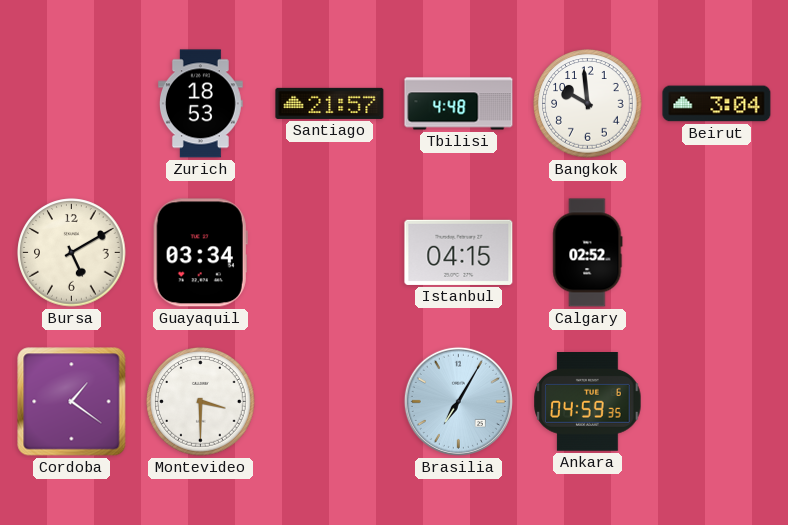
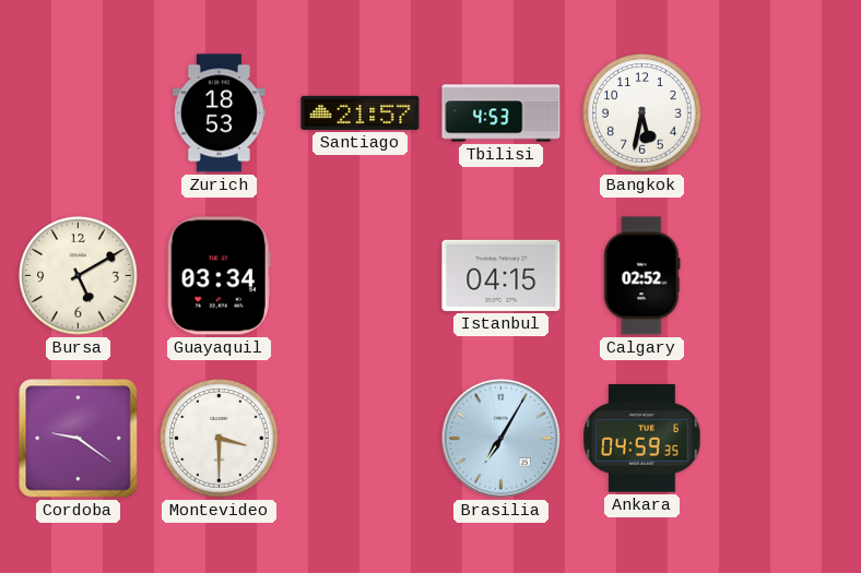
Tbilisi: 4:48 -> 4:53 (502, 114)
Bangkok: 9:59 -> 5:32 (642, 114)
Beirut: 3:04 -> none (717, 104)
Cordoba: 1:21 -> 9:21 (79, 439)
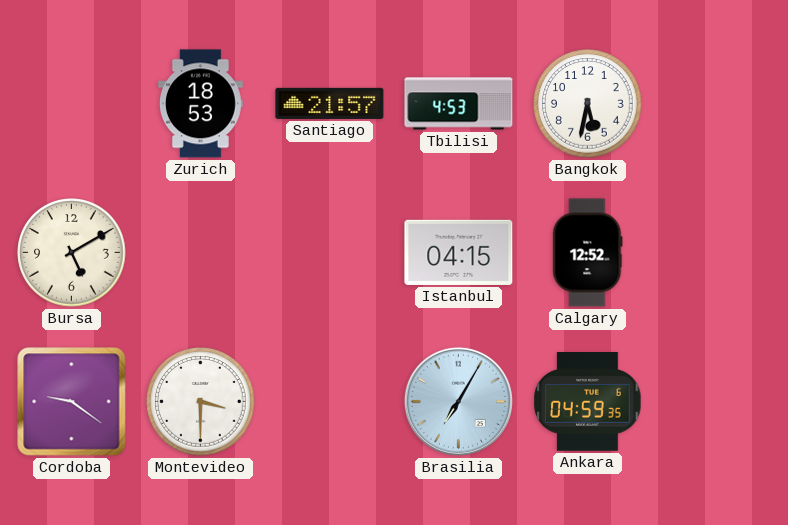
Guayaquil: 03:34 -> none (219, 276)
Calgary: 02:52 -> 12:52 (588, 253)
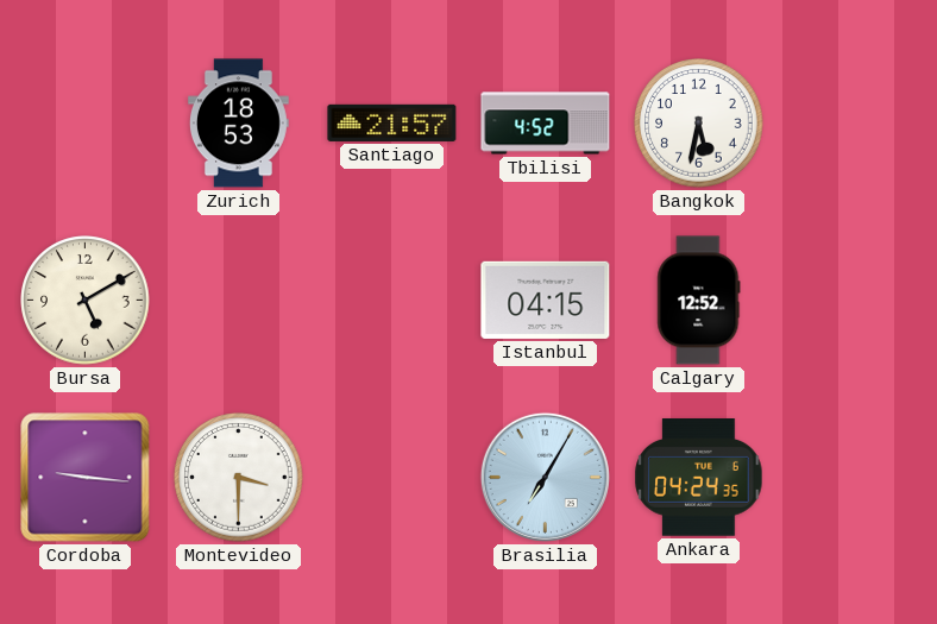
Tbilisi: 4:53 -> 4:52 (546, 124)
Cordoba: 9:21 -> 9:16 (86, 478)
Ankara: 04:59 -> 04:24 (699, 478)
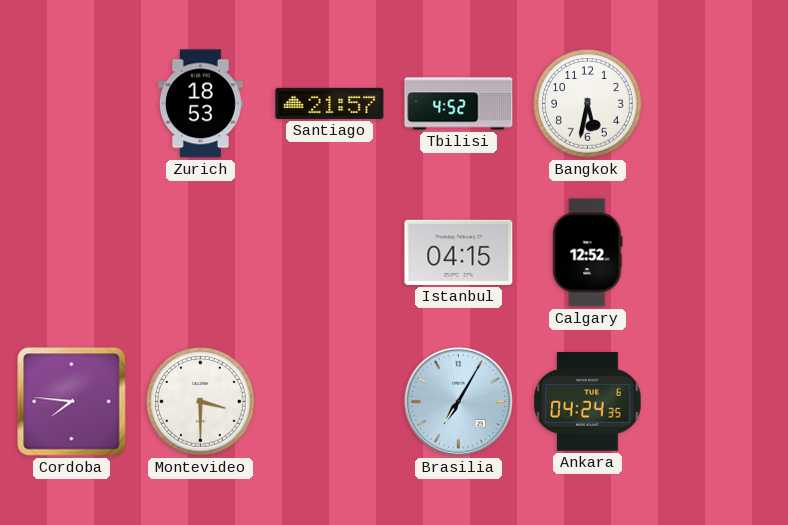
Bursa: 5:10 -> none (86, 301)
Cordoba: 9:16 -> 7:46 (72, 402)
